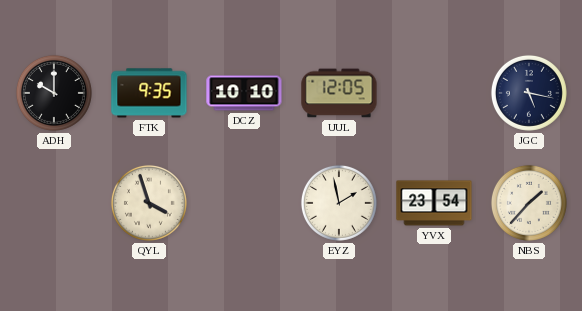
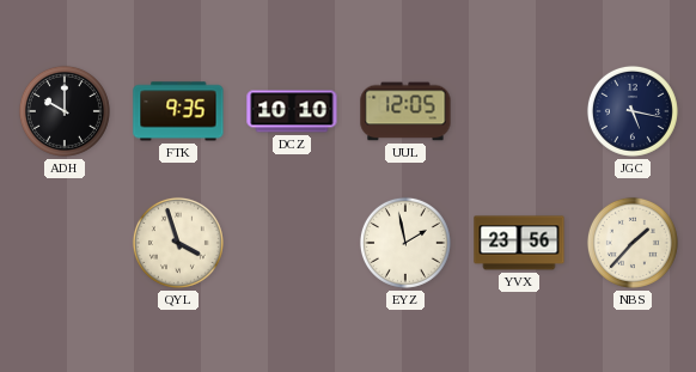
YVX: 23:54 -> 23:56 (519, 243)
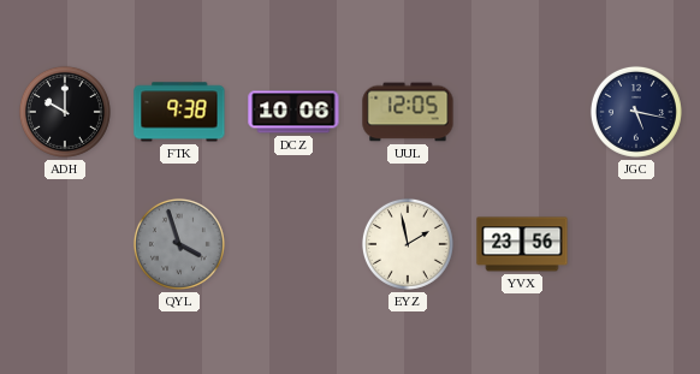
FTK: 9:35 -> 9:38 (179, 112)
DCZ: 10:10 -> 10:06 (293, 112)
QYL dial: cream -> grey (179, 244)
NBS: 1:37 -> none (633, 243)
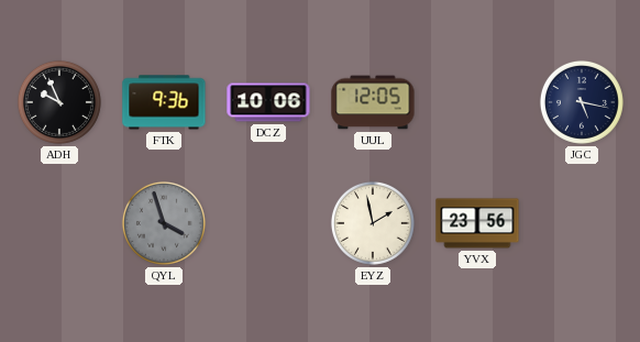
ADH: 10:00 -> 9:56 (59, 102)
FTK: 9:38 -> 9:36 (164, 102)
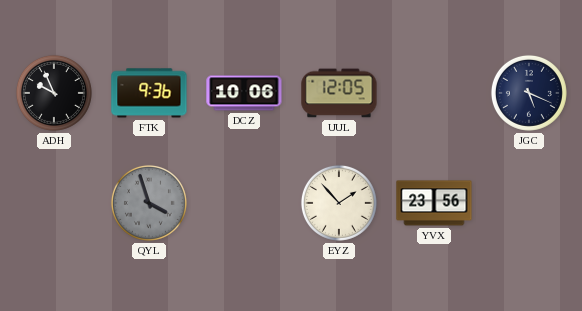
JGC: 5:17 -> 5:19 (529, 93)
EYZ: 1:58 -> 1:53 (339, 203)
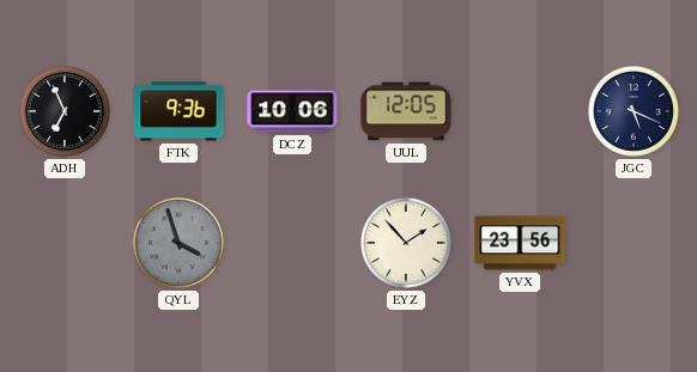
ADH: 9:56 -> 6:56 (65, 111)
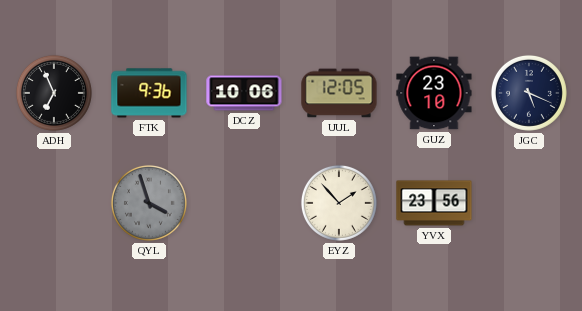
GUZ: none -> 23:10 (434, 93)
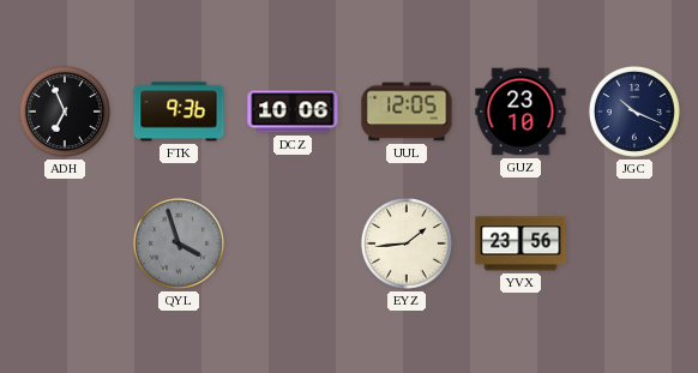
JGC: 5:19 -> 10:19 (634, 112)
EYZ: 1:53 -> 1:44 (407, 243)
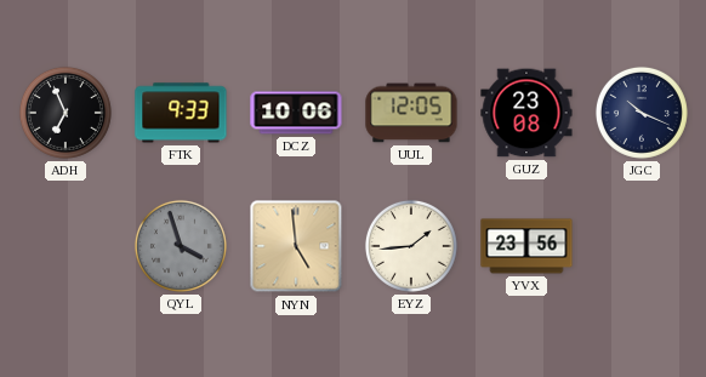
FTK: 9:36 -> 9:33 (181, 113)
GUZ: 23:10 -> 23:08 (526, 113)
NYN: none -> 4:59 (296, 246)
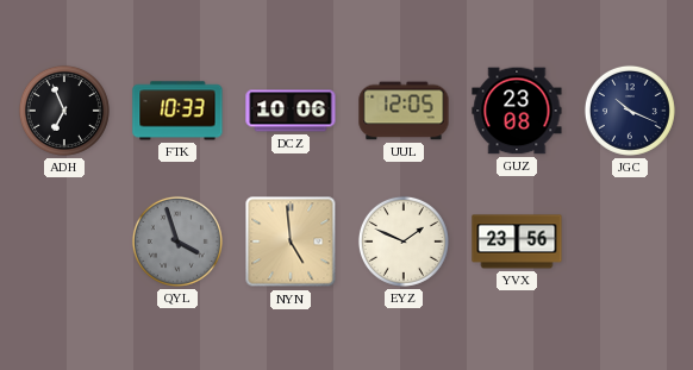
FTK: 9:33 -> 10:33 (177, 111)
EYZ: 1:44 -> 1:49 (404, 242)
